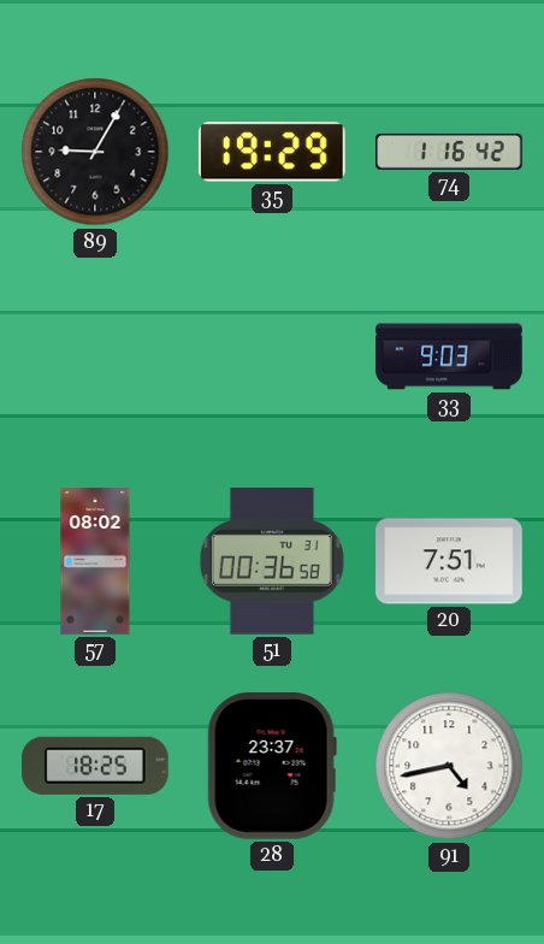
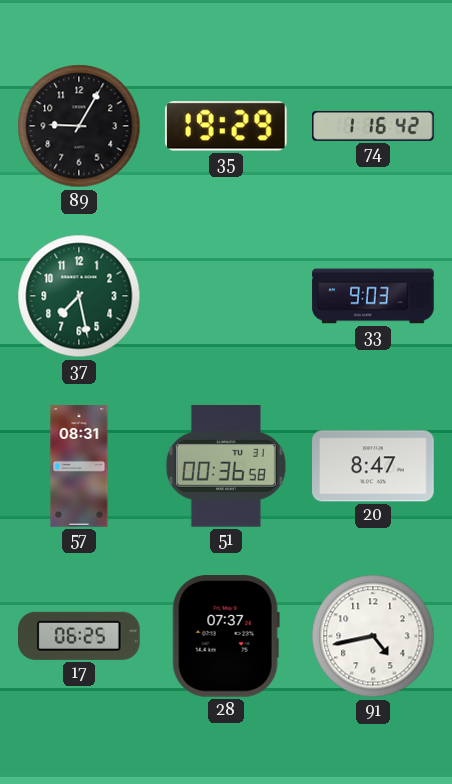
37: none -> 7:28 (79, 296)
57: 08:02 -> 08:31 (79, 466)
20: 7:51 -> 8:47 (373, 466)
17: 18:25 -> 06:25 (80, 636)
28: 23:37 -> 07:37 (226, 637)
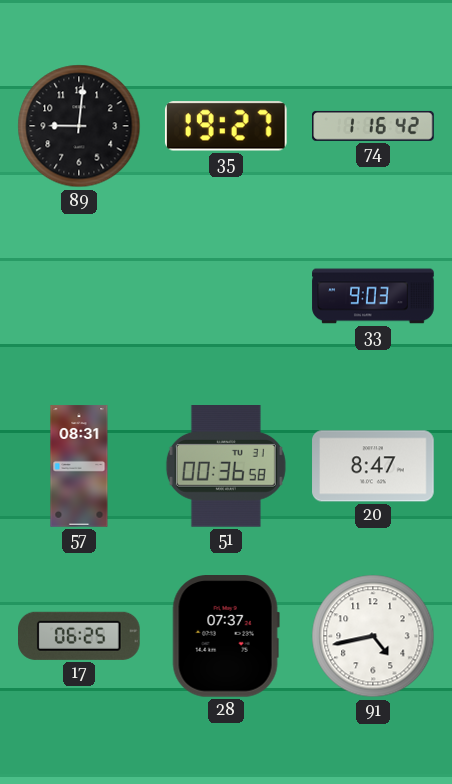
89: 9:05 -> 9:01 (79, 126)
35: 19:29 -> 19:27 (226, 126)
37: 7:28 -> none (79, 296)
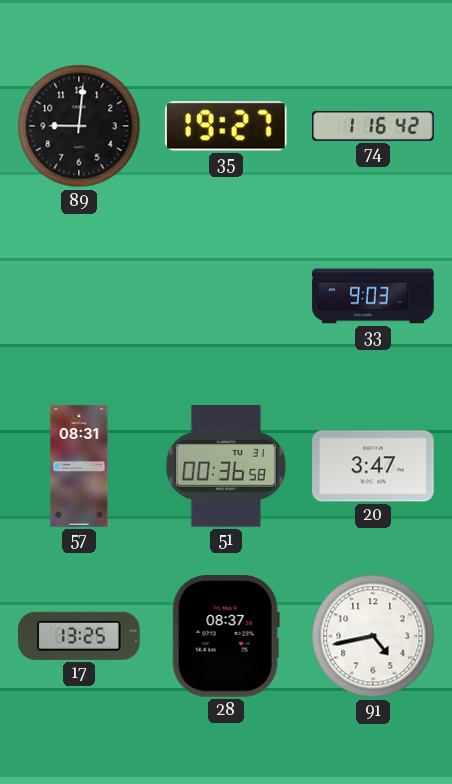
20: 8:47 -> 3:47 (373, 466)
17: 06:25 -> 13:25 (80, 636)
28: 07:37 -> 08:37 (226, 637)
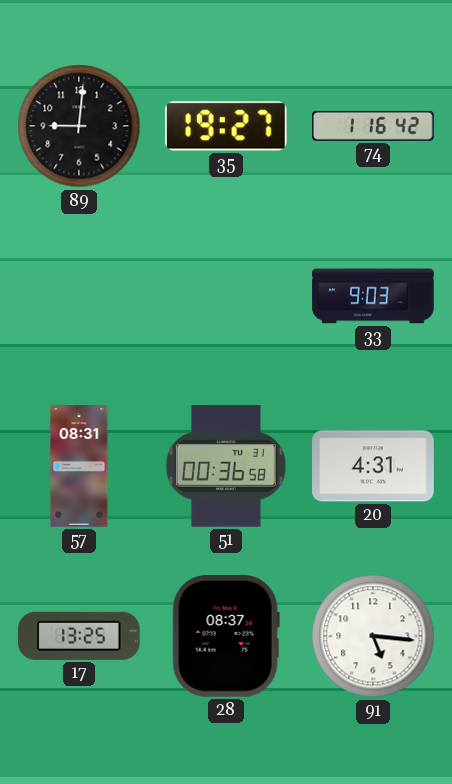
20: 3:47 -> 4:31 (373, 466)
91: 4:43 -> 5:16 (373, 636)
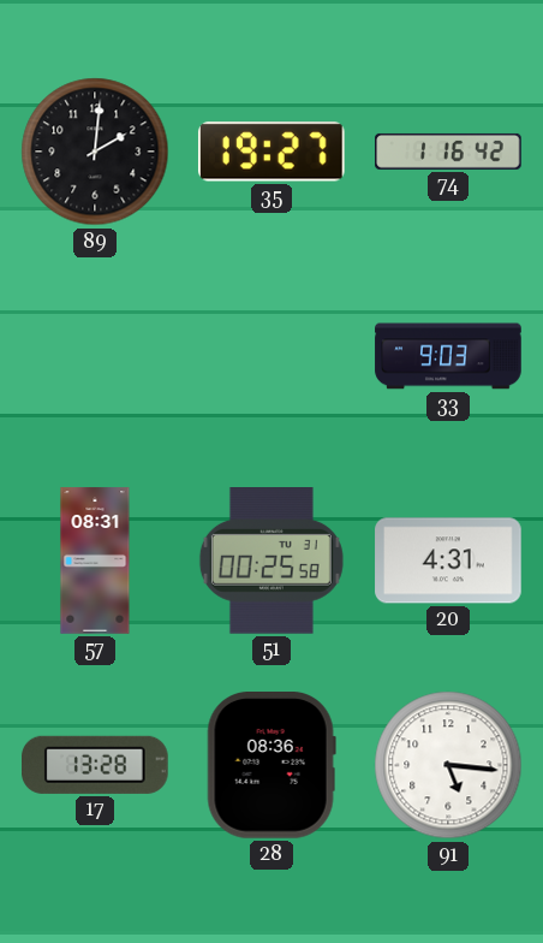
89: 9:01 -> 2:01 (95, 152)
51: 00:36 -> 00:25 (271, 562)
17: 13:25 -> 13:28 (96, 765)
28: 08:37 -> 08:36 (271, 766)
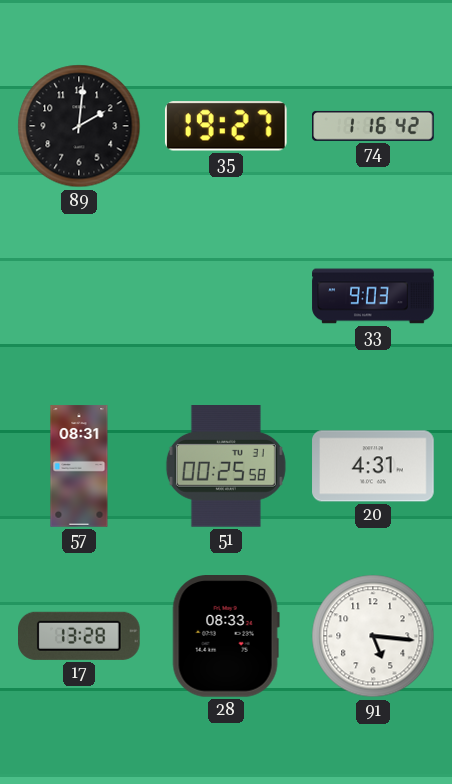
28: 08:36 -> 08:33 (226, 637)
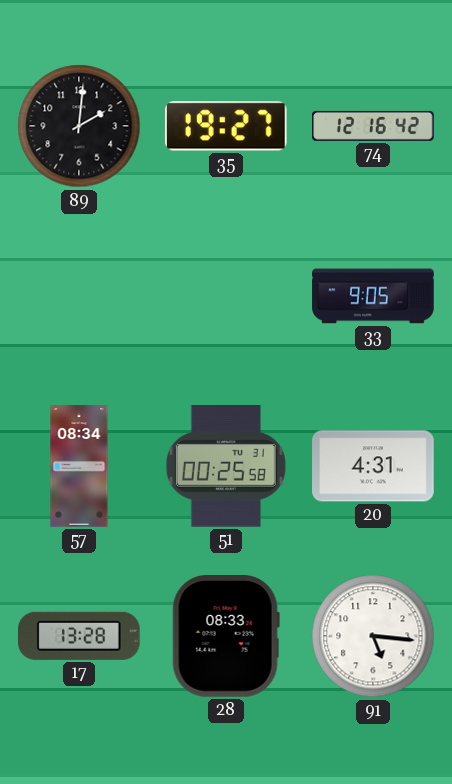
74: 1:16 -> 12:16 (373, 126)
33: 9:03 -> 9:05 (373, 296)
57: 08:31 -> 08:34 (79, 466)
